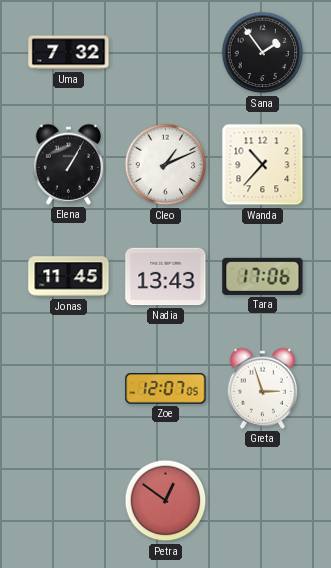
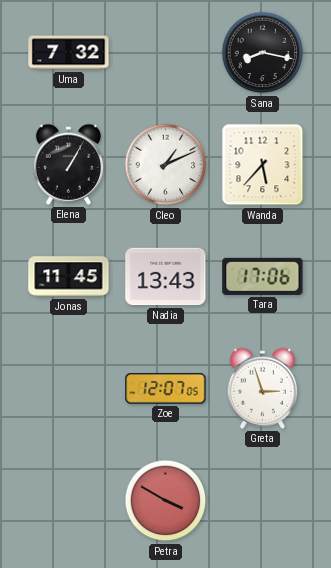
Sana: 1:54 -> 8:17 (263, 53)
Wanda: 10:37 -> 5:37 (263, 165)
Petra: 12:51 -> 3:50 (166, 501)
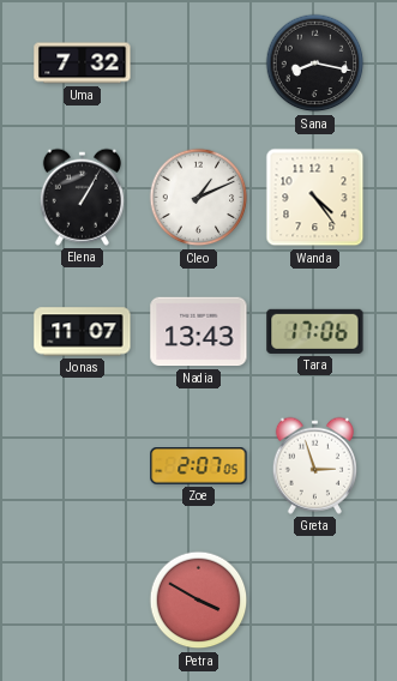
Wanda: 5:37 -> 4:24 (315, 198)
Jonas: 11:45 -> 11:07 (83, 332)
Zoe: 12:07 -> 2:07 (199, 466)
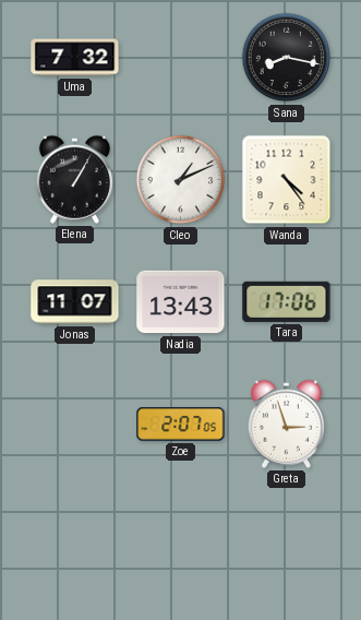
Petra: 3:50 -> none (199, 601)
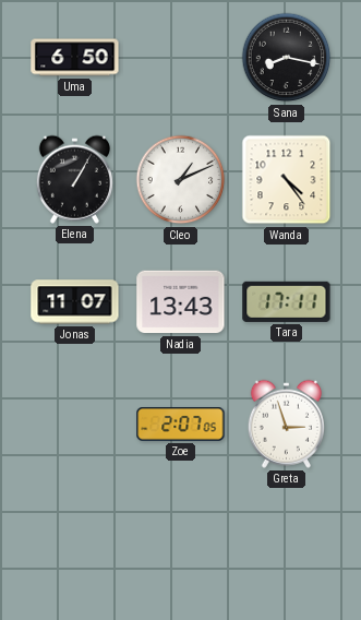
Uma: 7:32 -> 6:50 (75, 58)
Tara: 17:06 -> 17:11 (287, 301)
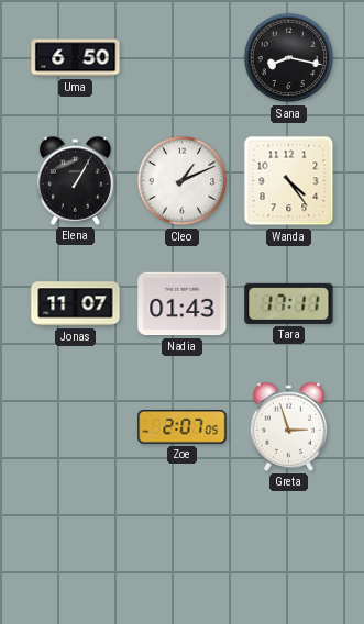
Nadia: 13:43 -> 01:43 (183, 304)
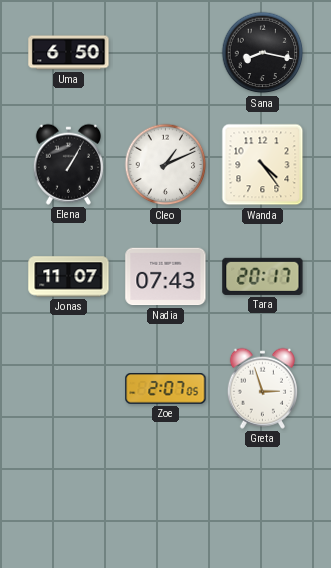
Nadia: 01:43 -> 07:43 (166, 277)
Tara: 17:11 -> 20:17 (263, 276)
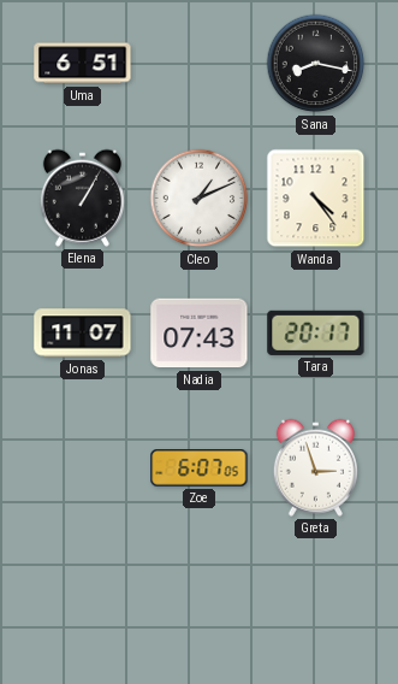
Uma: 6:50 -> 6:51 (83, 64)
Zoe: 2:07 -> 6:07 (200, 468)
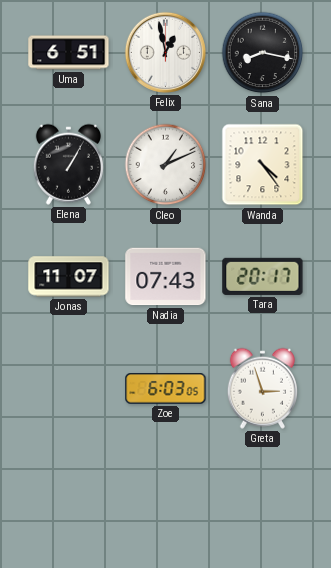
Felix: none -> 12:58 (165, 52)
Zoe: 6:07 -> 6:03 (166, 389)
